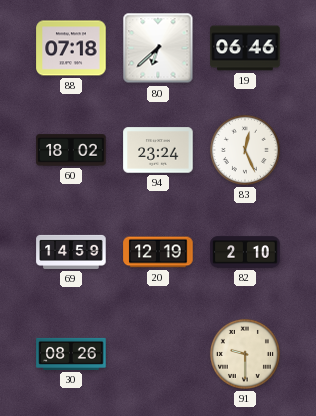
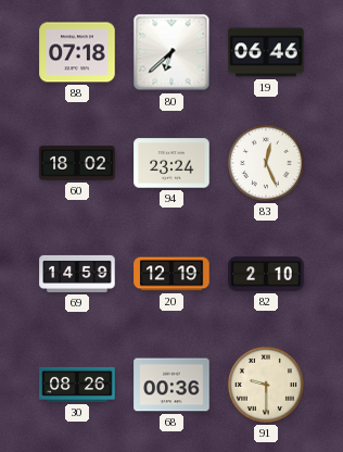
68: none -> 00:36 (171, 385)
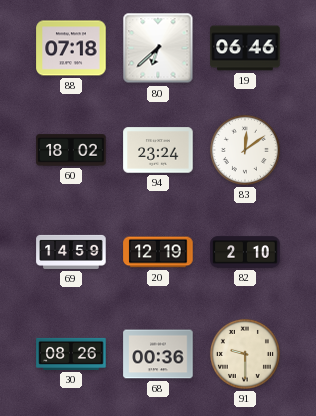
83: 12:26 -> 12:09 (245, 150)
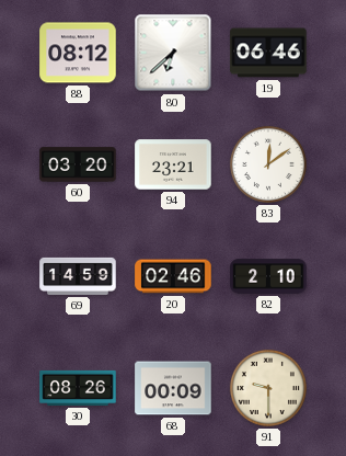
88: 07:18 -> 08:12 (78, 53)
60: 18:02 -> 03:20 (78, 164)
94: 23:24 -> 23:21 (173, 164)
20: 12:19 -> 02:46 (173, 276)
68: 00:36 -> 00:09 (173, 388)
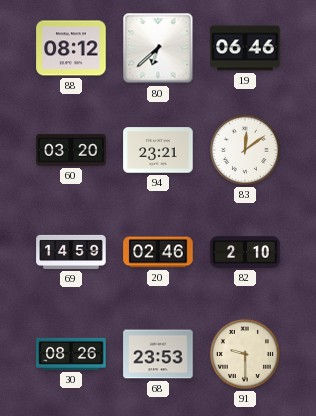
68: 00:09 -> 23:53 (158, 354)
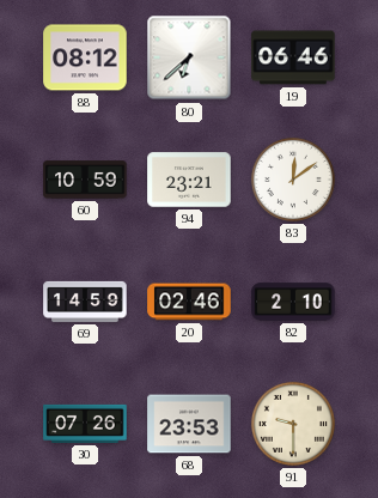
60: 03:20 -> 10:59 (85, 180)
30: 08:26 -> 07:26 (85, 424)
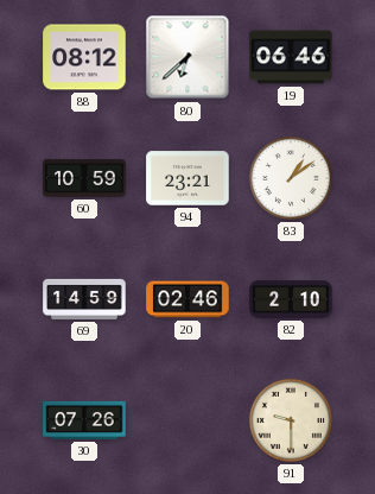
83: 12:09 -> 1:09 (291, 178)
68: 23:53 -> none (189, 424)
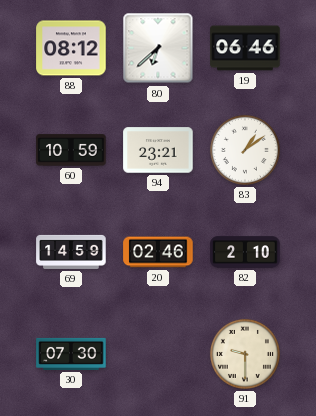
30: 07:26 -> 07:30 (71, 354)
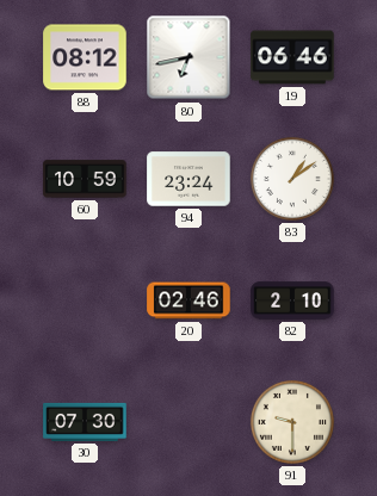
80: 6:38 -> 6:43 (188, 57)
94: 23:21 -> 23:24 (188, 179)
69: 14:59 -> none (71, 252)
